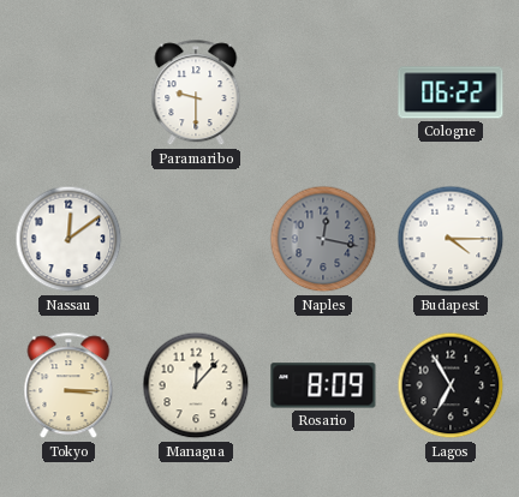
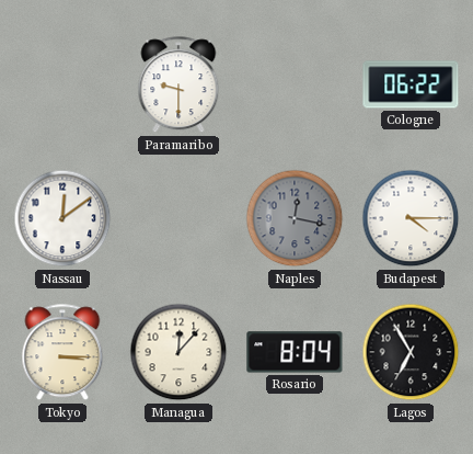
Rosario: 8:09 -> 8:04 (295, 352)
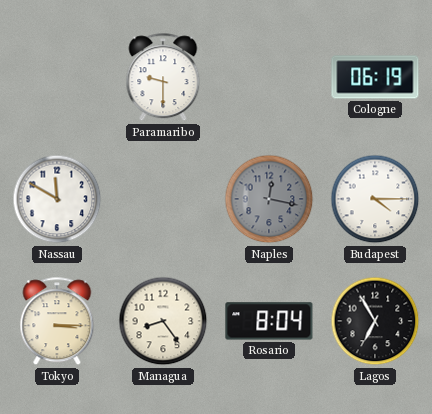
Cologne: 06:22 -> 06:19 (375, 77)
Nassau: 12:09 -> 11:50 (57, 199)
Managua: 12:07 -> 8:24 (163, 321)
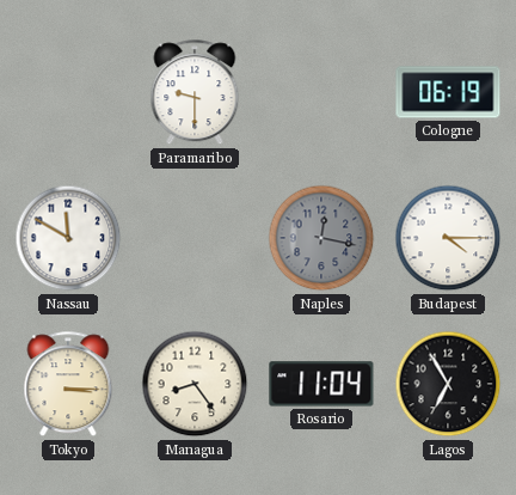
Rosario: 8:04 -> 11:04 (321, 384)
